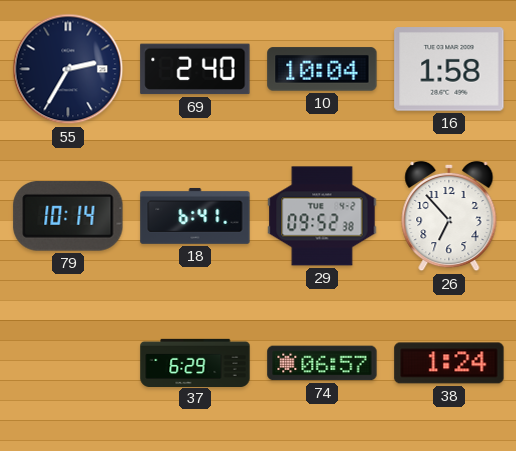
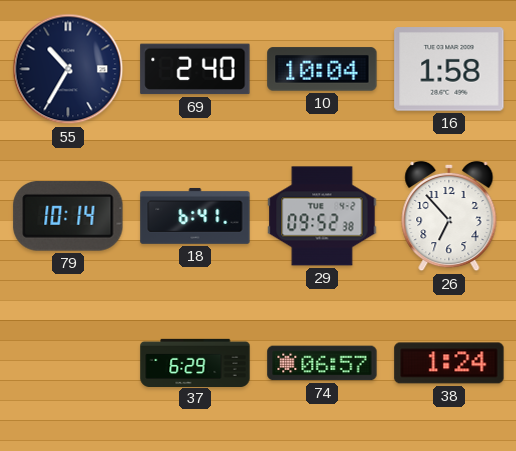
55: 2:35 -> 10:35 (68, 69)
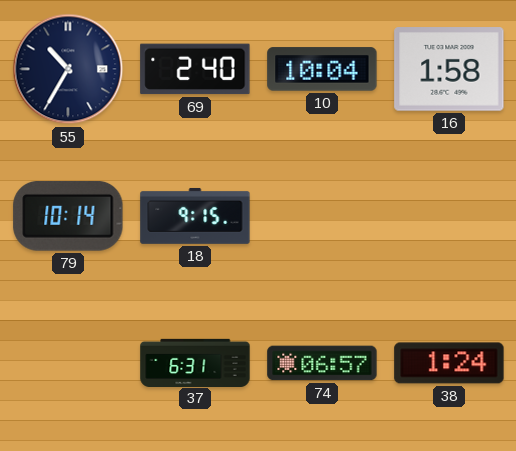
18: 6:41 -> 9:15 (195, 216)
29: 09:52 -> none (322, 216)
26: 6:53 -> none (449, 216)
37: 6:29 -> 6:31 (195, 362)
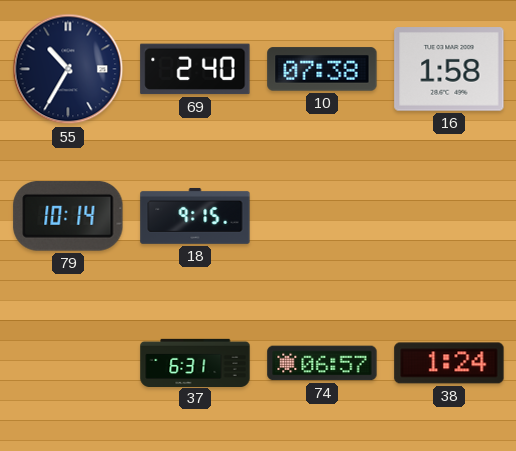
10: 10:04 -> 07:38 (322, 69)
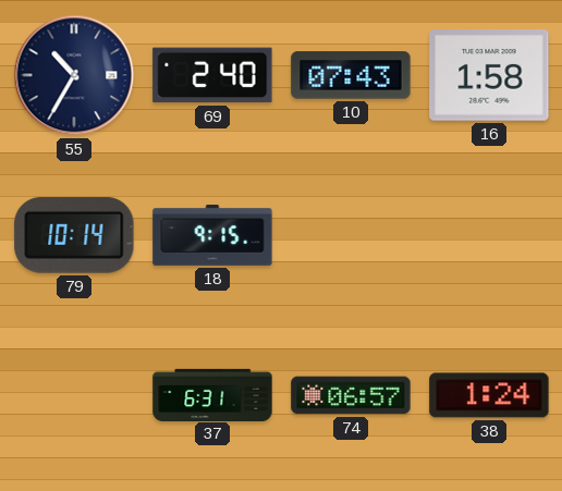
10: 07:38 -> 07:43 (351, 75)
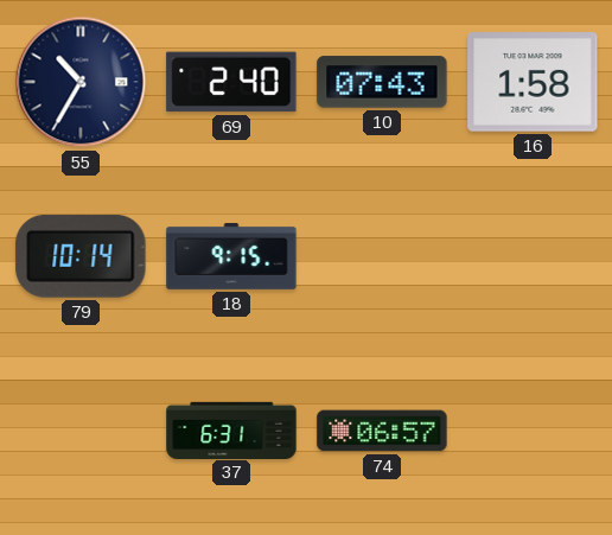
38: 1:24 -> none (489, 395)
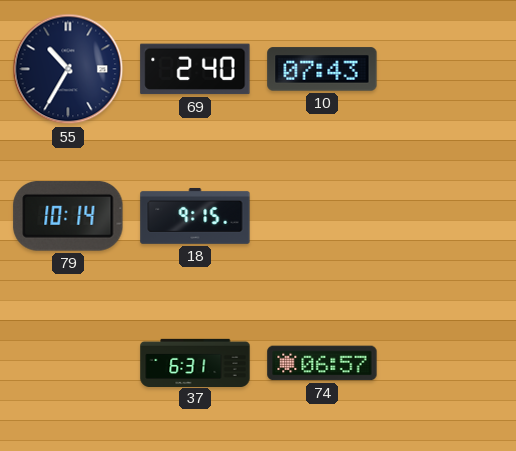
16: 1:58 -> none (533, 82)
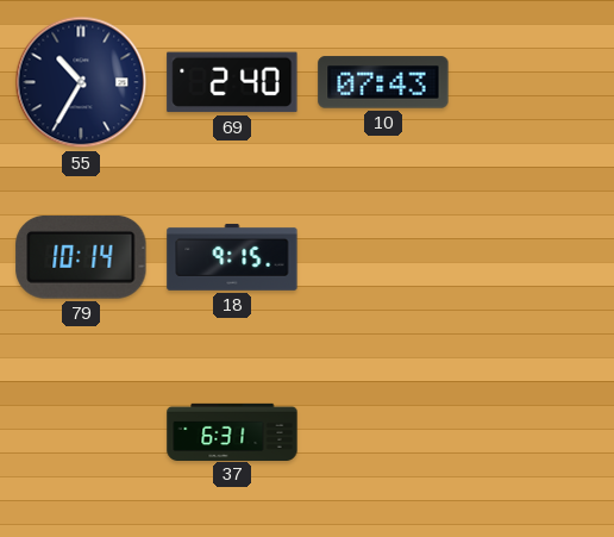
74: 06:57 -> none (322, 363)
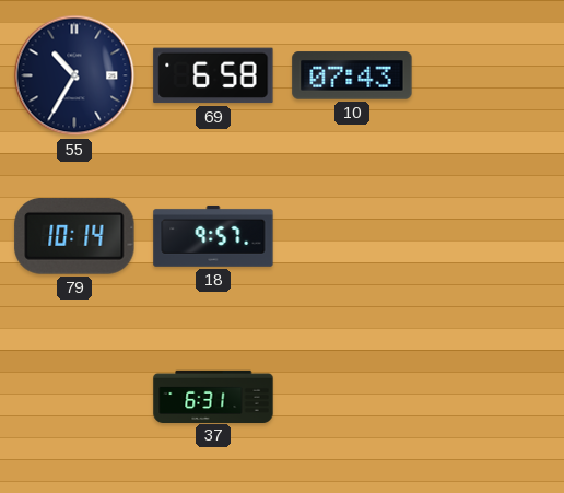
69: 2:40 -> 6:58 (213, 75)
18: 9:15 -> 9:57 (213, 236)
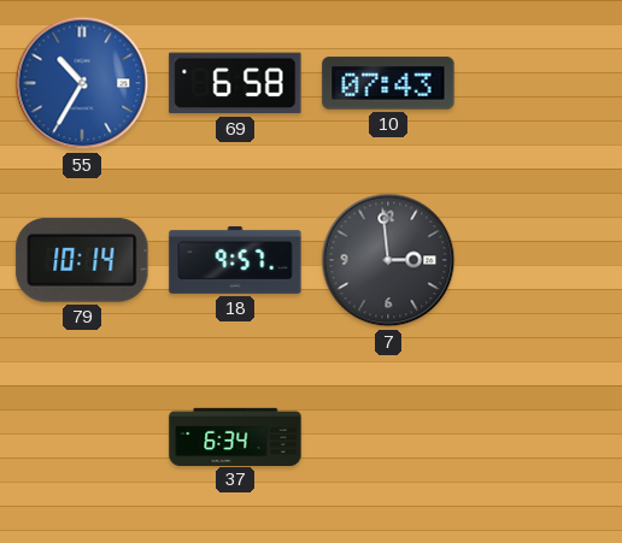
55 dial: navy -> blue (82, 83)
7: none -> 2:59 (388, 260)
37: 6:31 -> 6:34 (235, 436)
